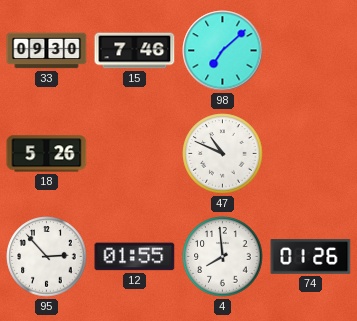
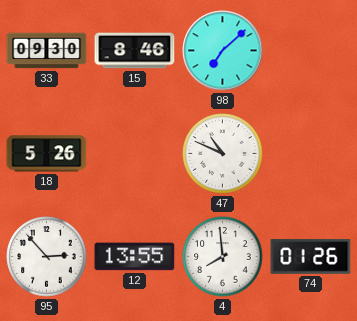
15: 7:46 -> 8:46 (135, 51)
12: 01:55 -> 13:55 (135, 257)
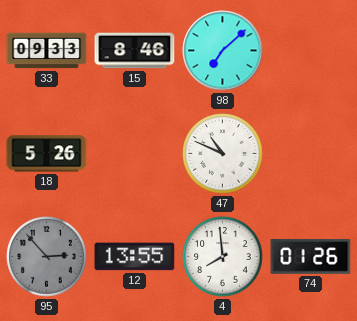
33: 09:30 -> 09:33 (47, 51)
95 dial: white -> grey (47, 257)
